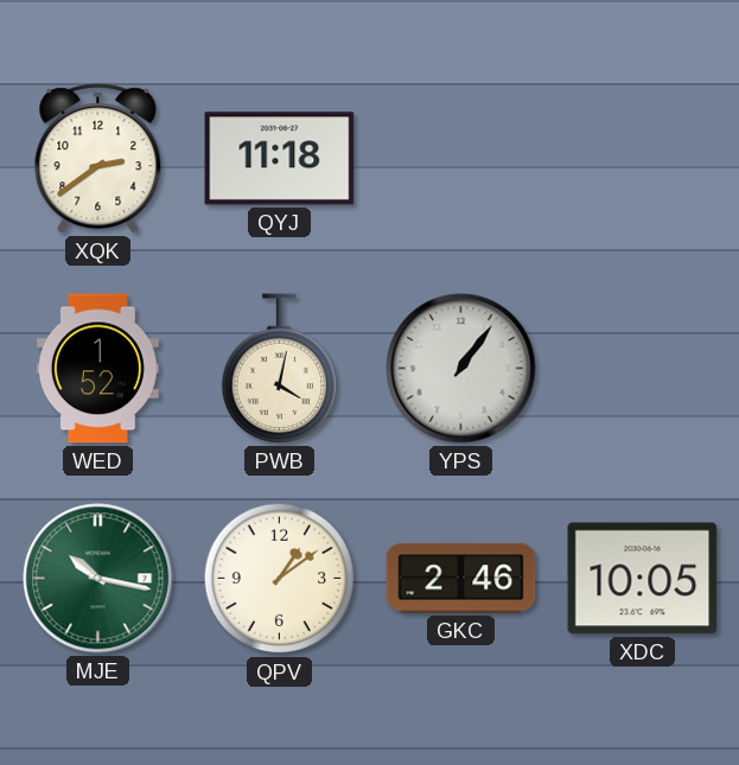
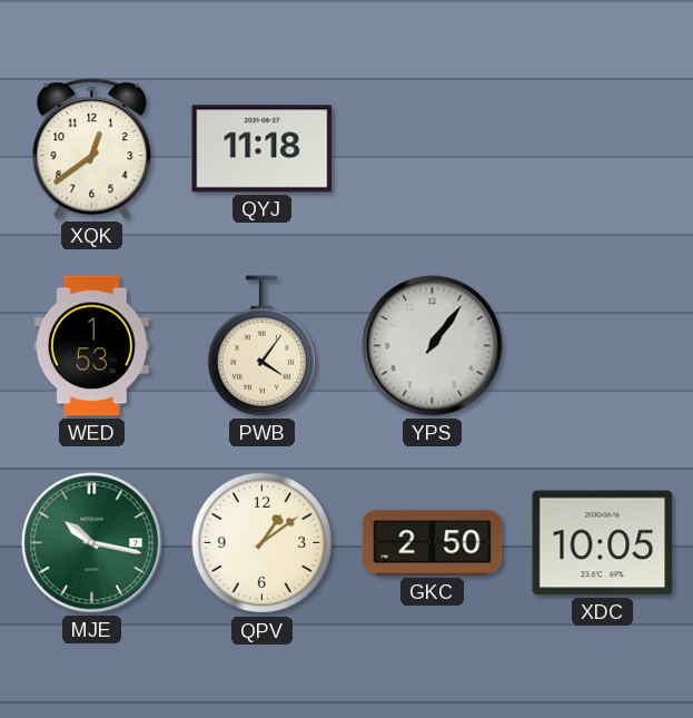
XQK: 2:39 -> 12:39 (92, 149)
WED: 1:52 -> 1:53 (91, 346)
PWB: 4:02 -> 4:06 (263, 346)
GKC: 2:46 -> 2:50 (433, 543)
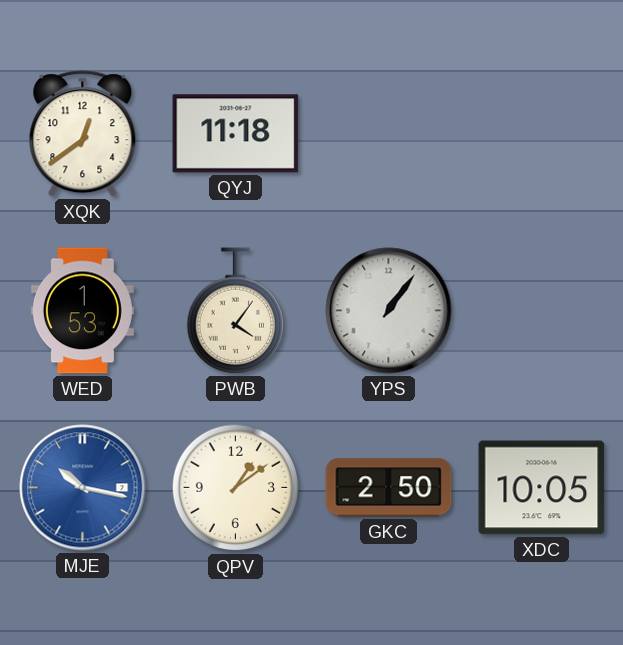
MJE dial: green -> blue (83, 488)
